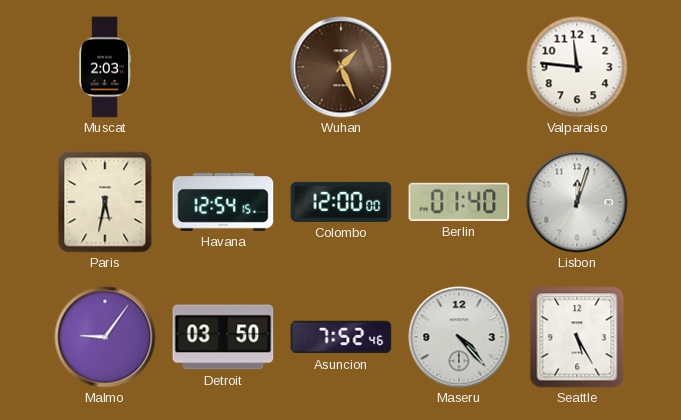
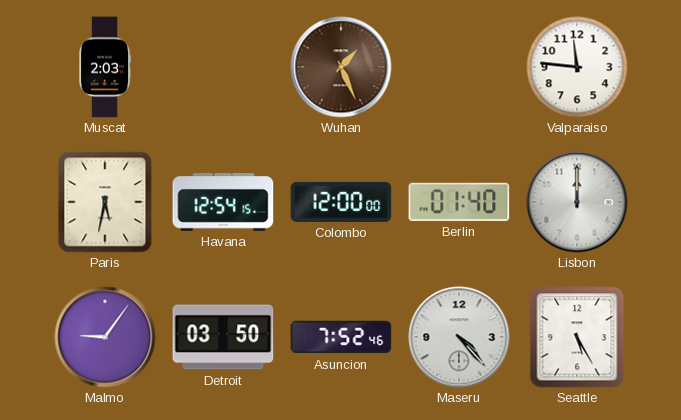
Lisbon: 12:03 -> 12:00 (577, 202)
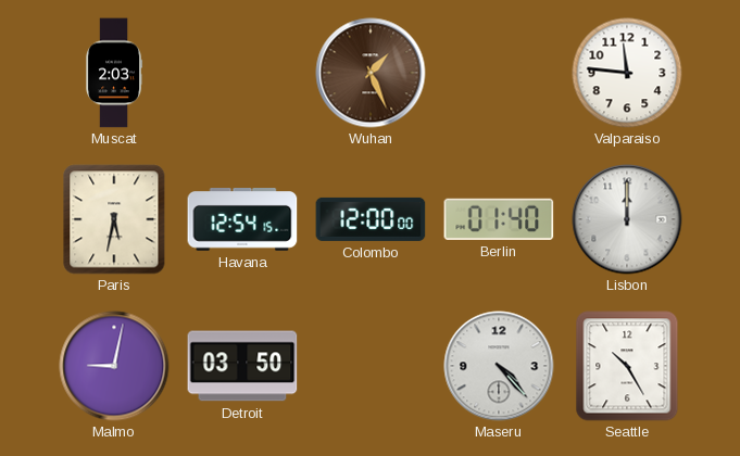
Malmo: 9:06 -> 9:02 (114, 366)
Asuncion: 7:52 -> none (341, 337)
Seattle: 5:25 -> 10:25 (627, 366)
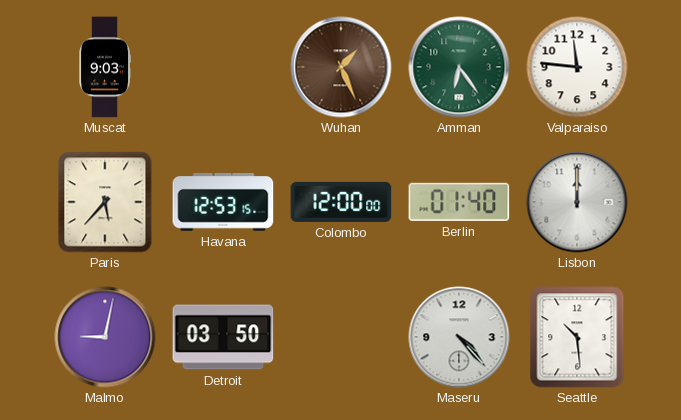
Muscat: 2:03 -> 9:03 (105, 67)
Amman: none -> 6:24 (459, 67)
Paris: 5:32 -> 5:37 (105, 202)
Havana: 12:54 -> 12:53 (223, 203)
Seattle: 10:25 -> 10:29 (577, 337)
